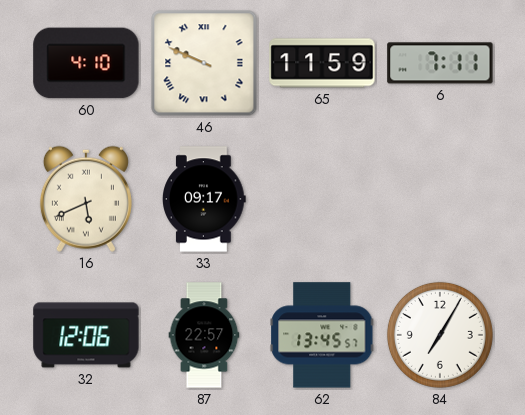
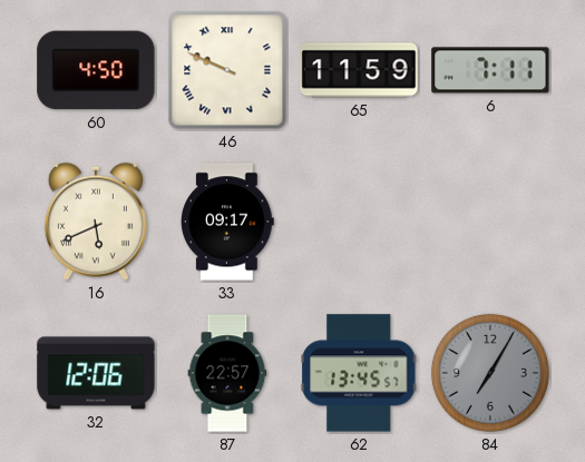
60: 4:10 -> 4:50 (96, 70)
84 dial: white -> grey (490, 373)
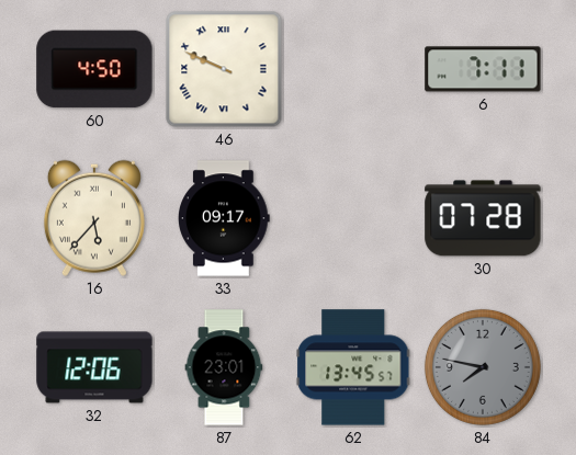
65: 11:59 -> none (359, 70)
16: 5:41 -> 5:37 (94, 218)
30: none -> 07:28 (483, 218)
87: 22:57 -> 23:01 (224, 367)
84: 7:05 -> 7:47 (483, 367)
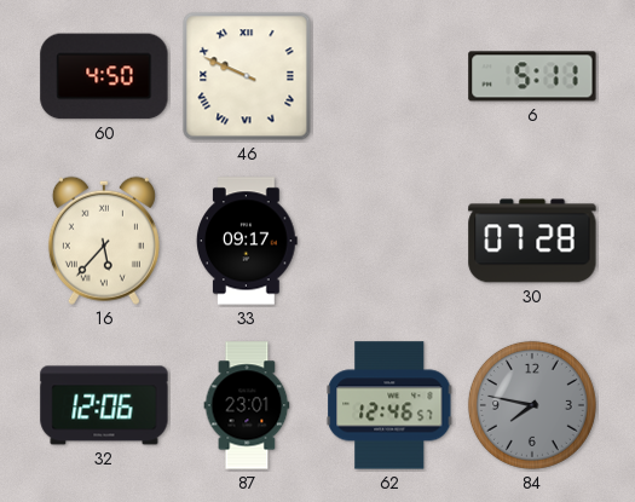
6: 7:11 -> 5:11 (532, 76)
62: 13:45 -> 12:46 (389, 405)
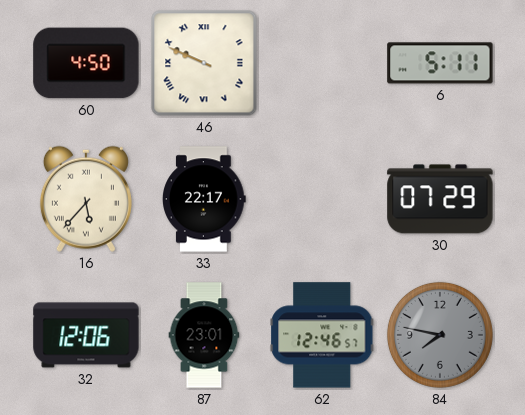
33: 09:17 -> 22:17 (205, 199)
30: 07:28 -> 07:29 (440, 199)
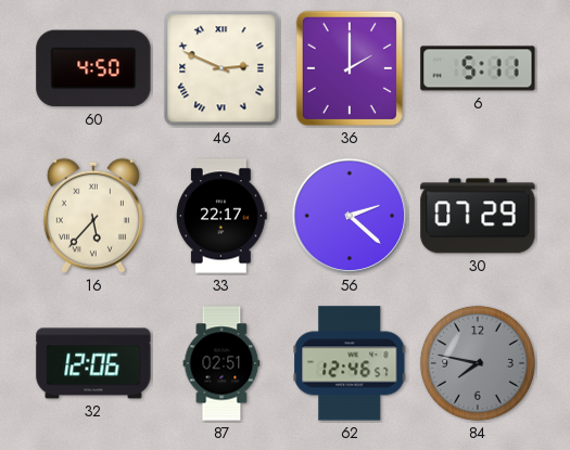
46: 9:49 -> 2:49 (221, 68)
36: none -> 2:00 (350, 68)
56: none -> 2:22 (350, 216)
87: 23:01 -> 02:51 (221, 363)
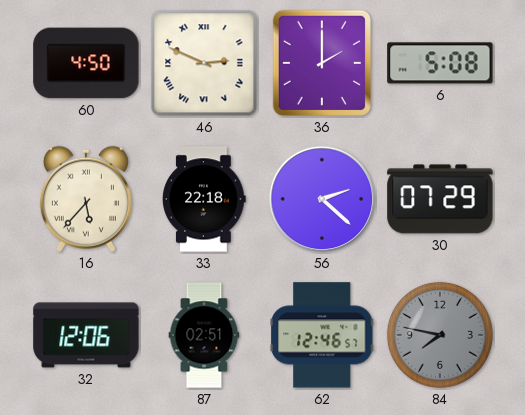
6: 5:11 -> 5:08 (440, 63)
33: 22:17 -> 22:18 (205, 199)
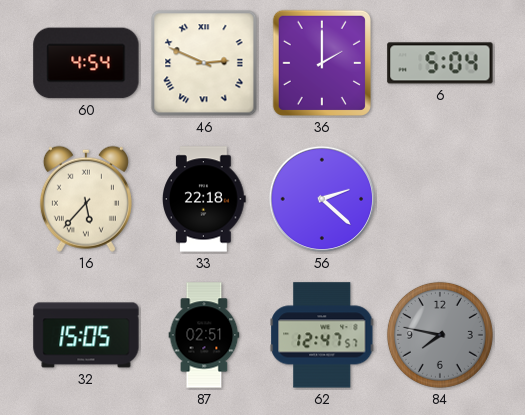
60: 4:50 -> 4:54 (86, 63)
6: 5:08 -> 5:04 (440, 63)
30: 07:29 -> none (440, 199)
32: 12:06 -> 15:05 (86, 335)
62: 12:46 -> 12:47 (322, 335)
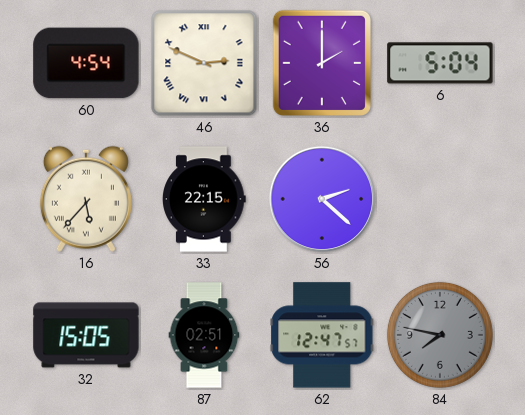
33: 22:18 -> 22:15 (205, 199)
